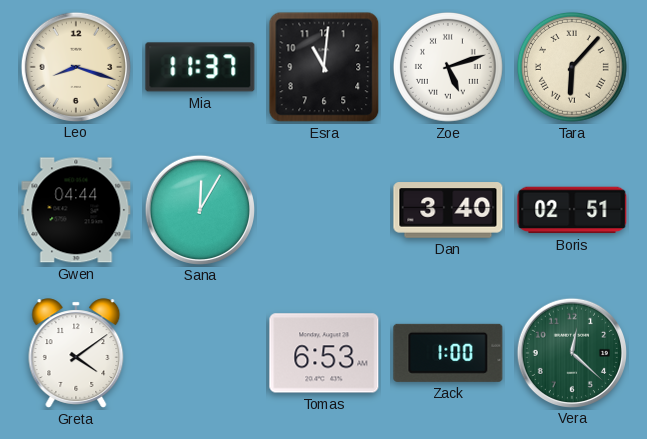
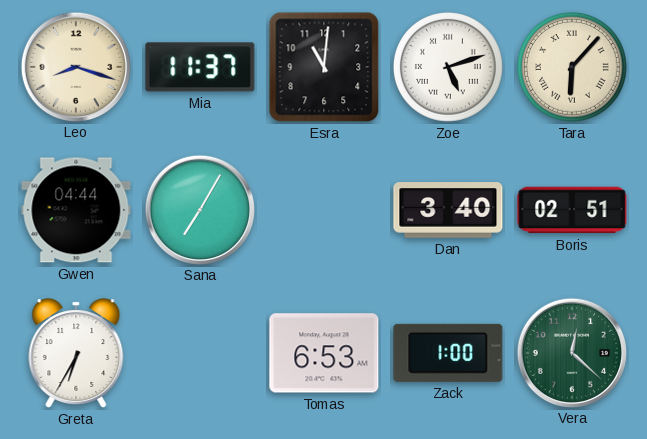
Sana: 12:05 -> 7:05 (199, 209)
Greta: 4:09 -> 6:35 (76, 353)
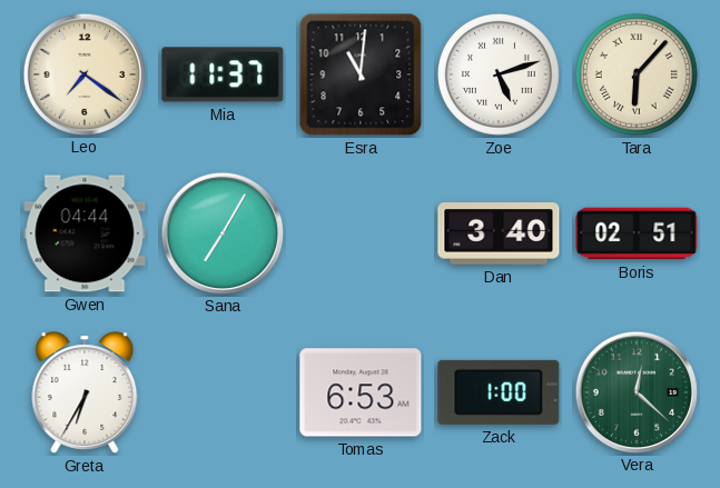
Leo: 8:18 -> 7:21 (83, 73)
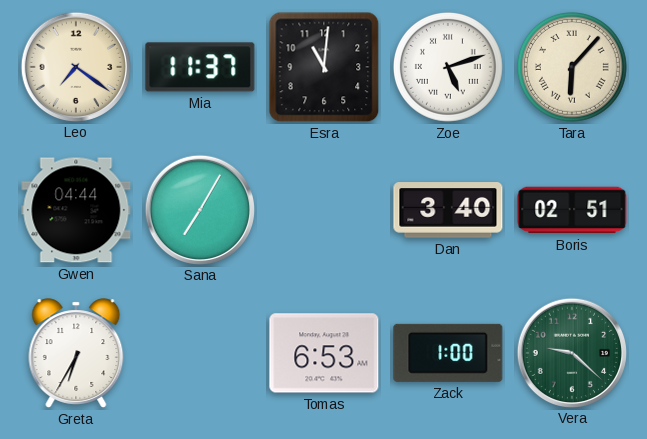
Vera: 12:22 -> 9:22 (571, 352)
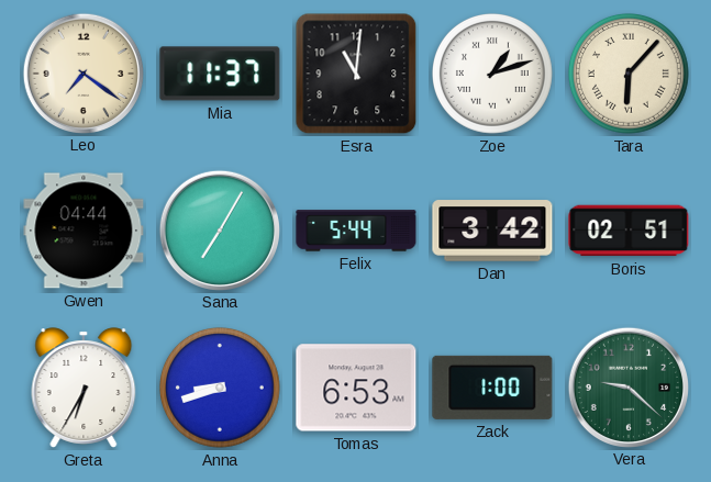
Zoe: 5:12 -> 1:12 (492, 74)
Felix: none -> 5:44 (356, 231)
Dan: 3:40 -> 3:42 (492, 231)
Anna: none -> 8:42 (220, 388)
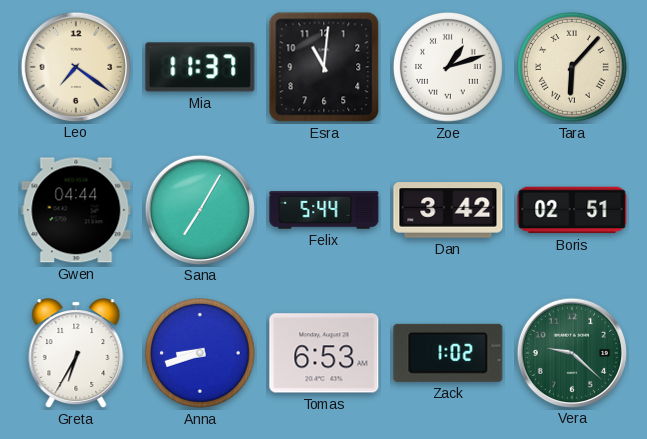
Zack: 1:00 -> 1:02 (448, 353)
